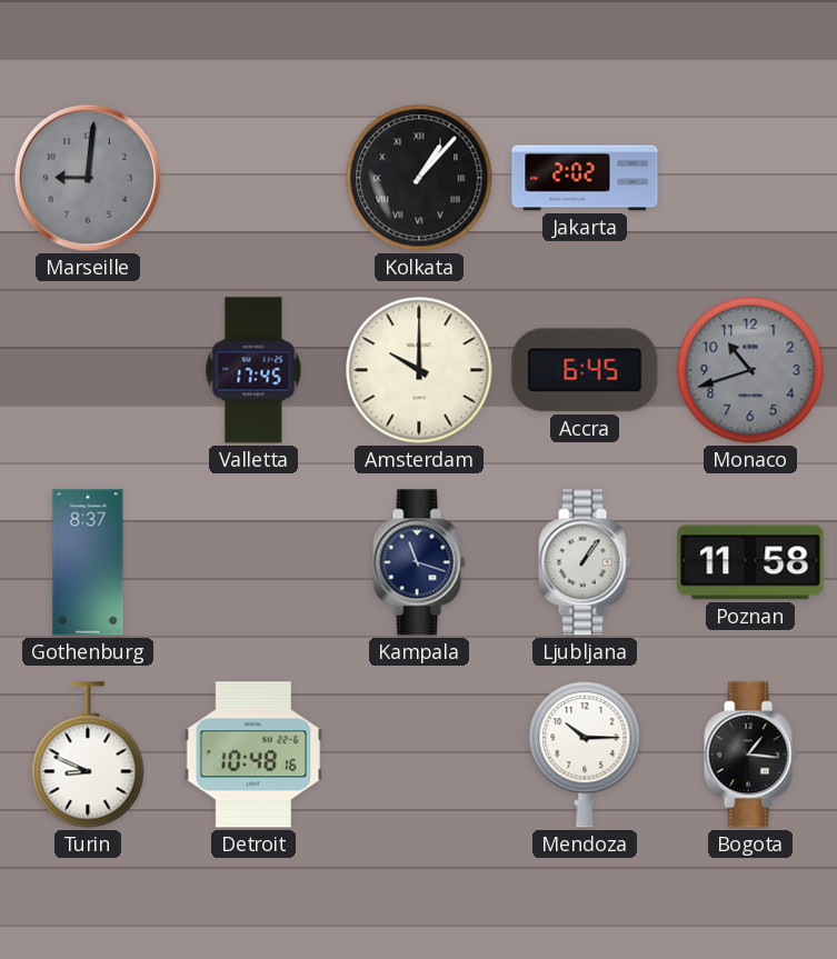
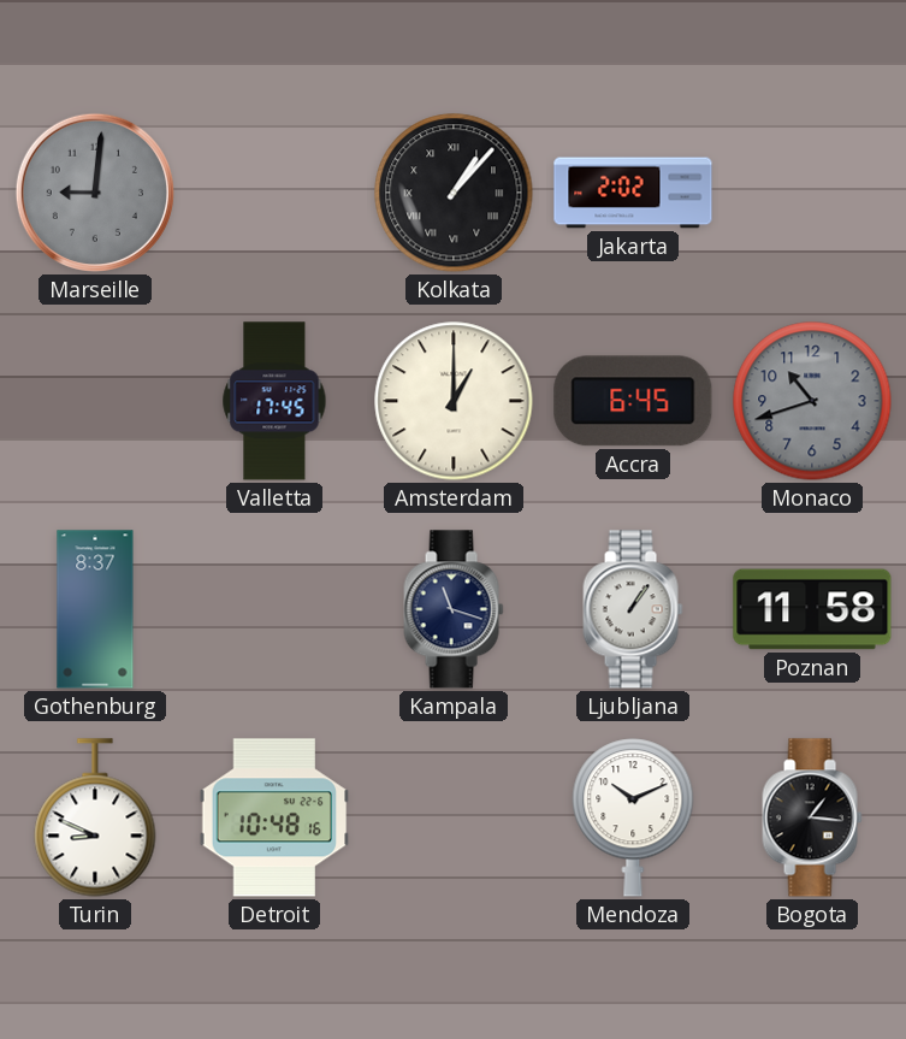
Amsterdam: 10:00 -> 1:00 (454, 401)
Mendoza: 10:15 -> 10:11 (633, 817)
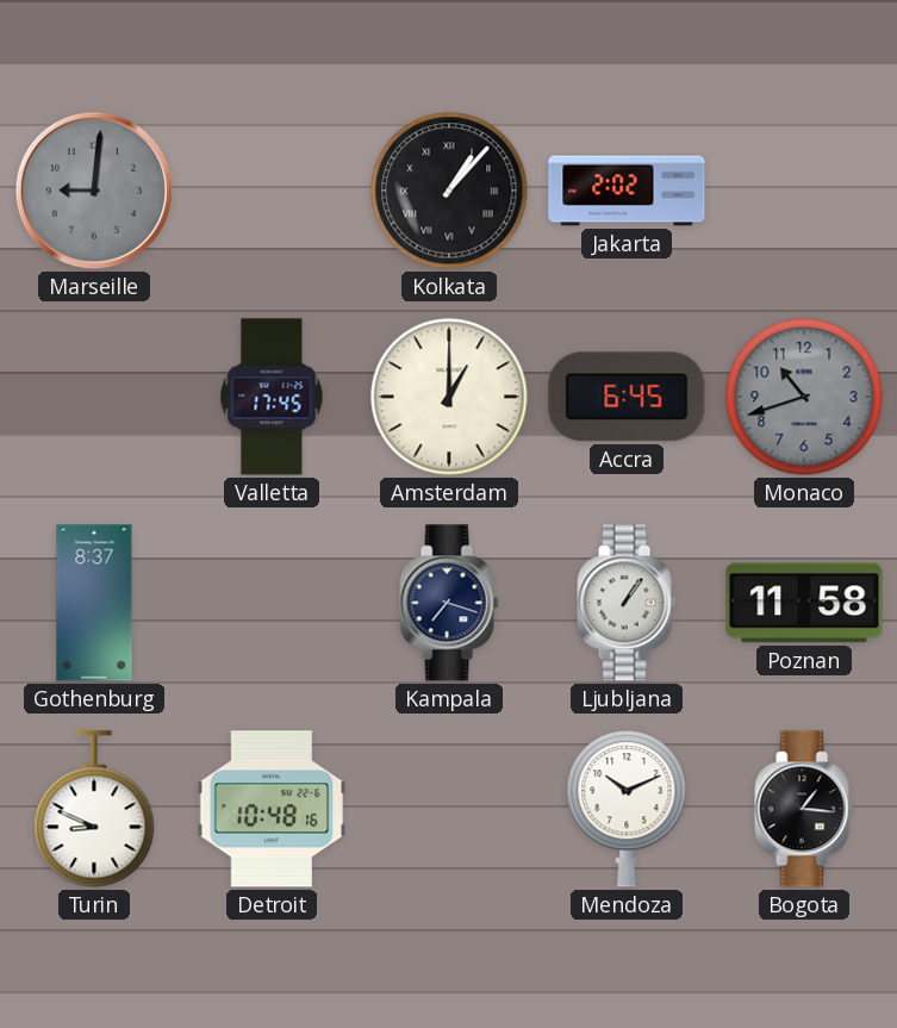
Kampala: 11:18 -> 7:18 (449, 603)
